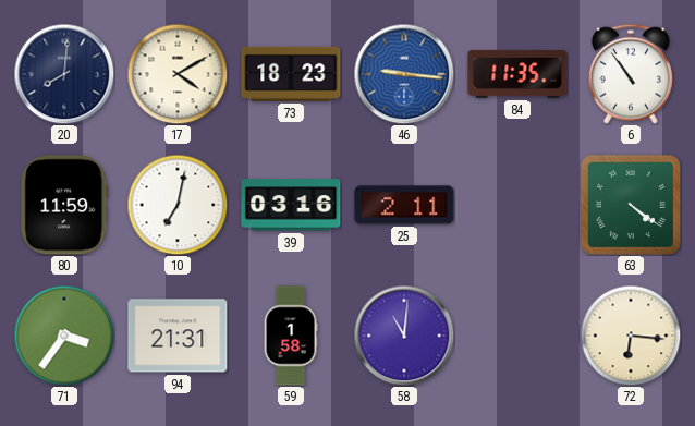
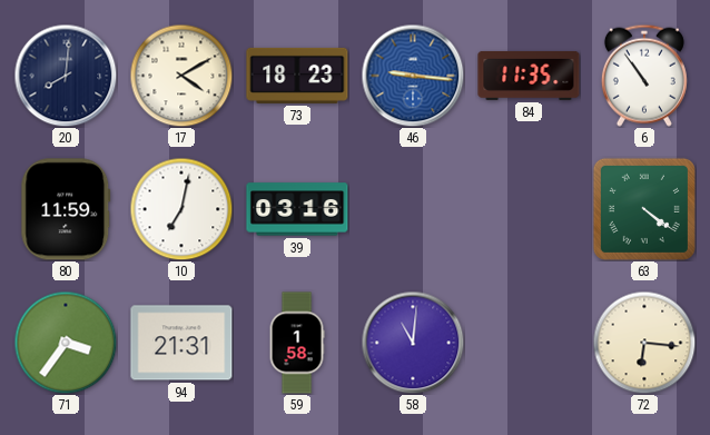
25: 2:11 -> none (404, 205)
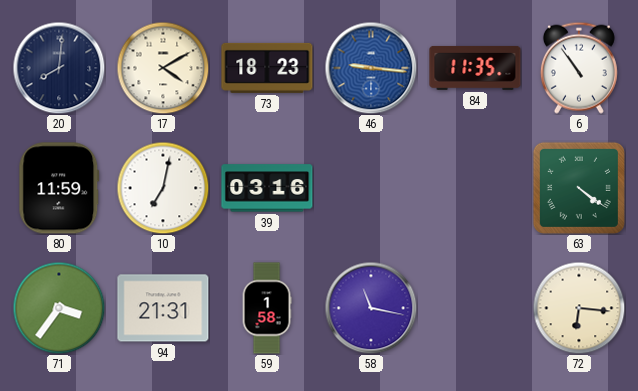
58: 11:01 -> 11:17 (371, 308)
